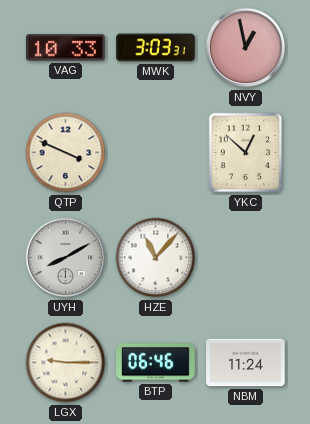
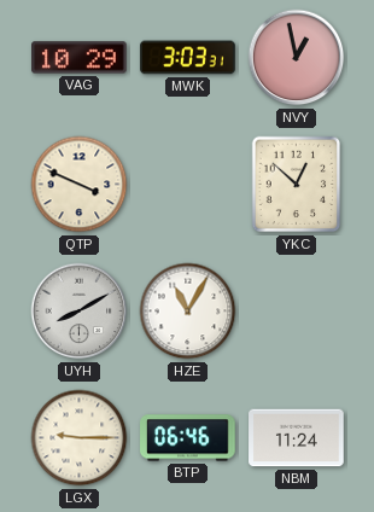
VAG: 10:33 -> 10:29 (80, 58)
HZE: 11:07 -> 11:05 (188, 312)
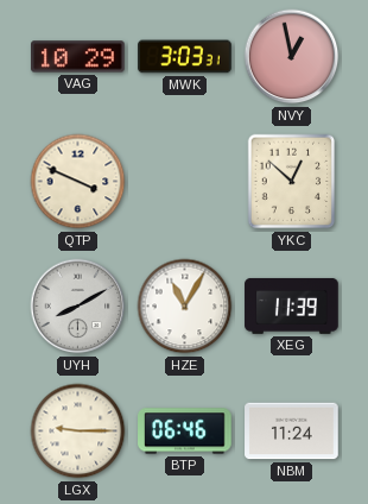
XEG: none -> 11:39 (292, 305)
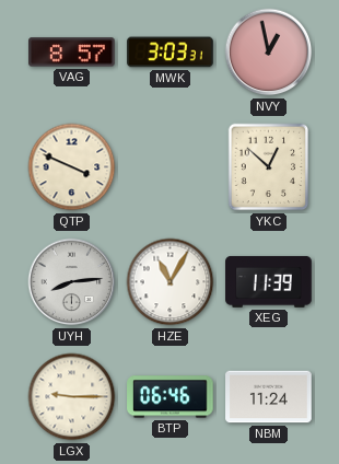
VAG: 10:29 -> 8:57 (72, 53)
UYH: 8:10 -> 8:14 (72, 282)
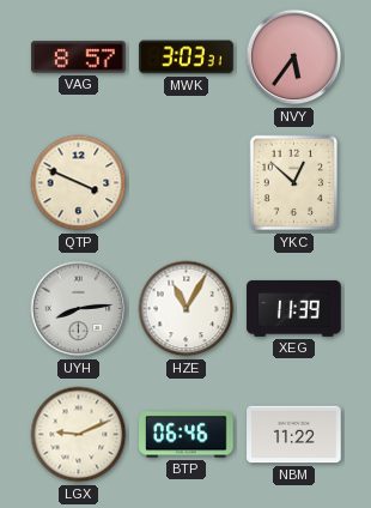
NVY: 12:58 -> 5:36 (294, 58)
LGX: 9:15 -> 9:11 (79, 435)
NBM: 11:24 -> 11:22 (294, 435)
